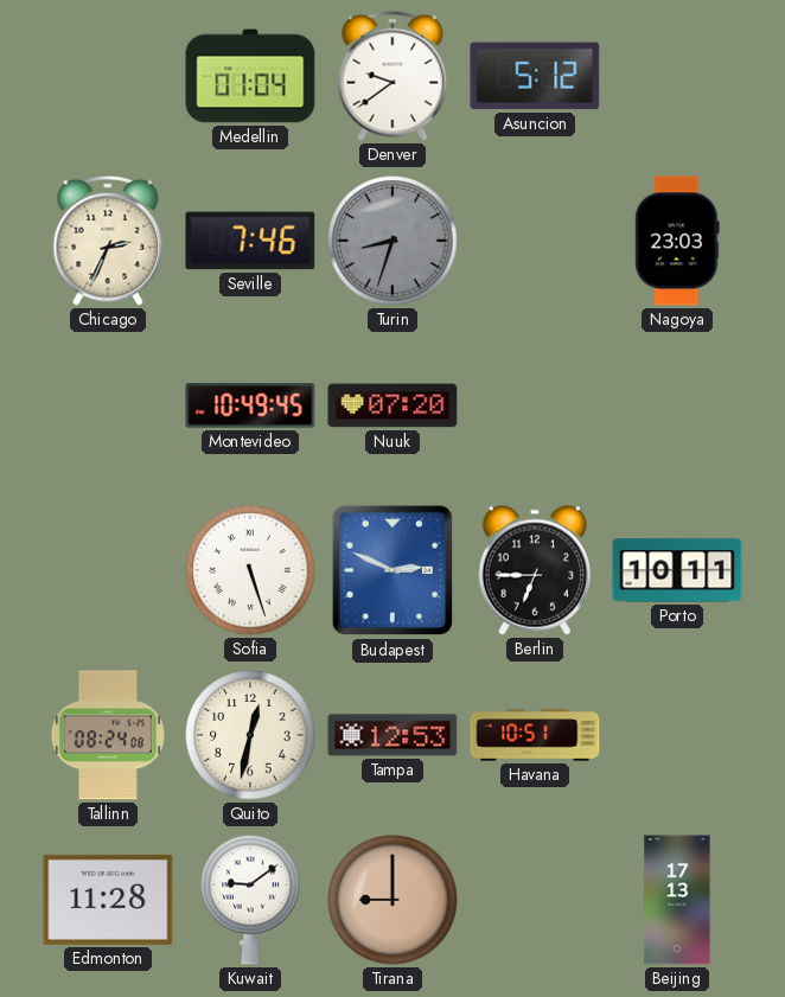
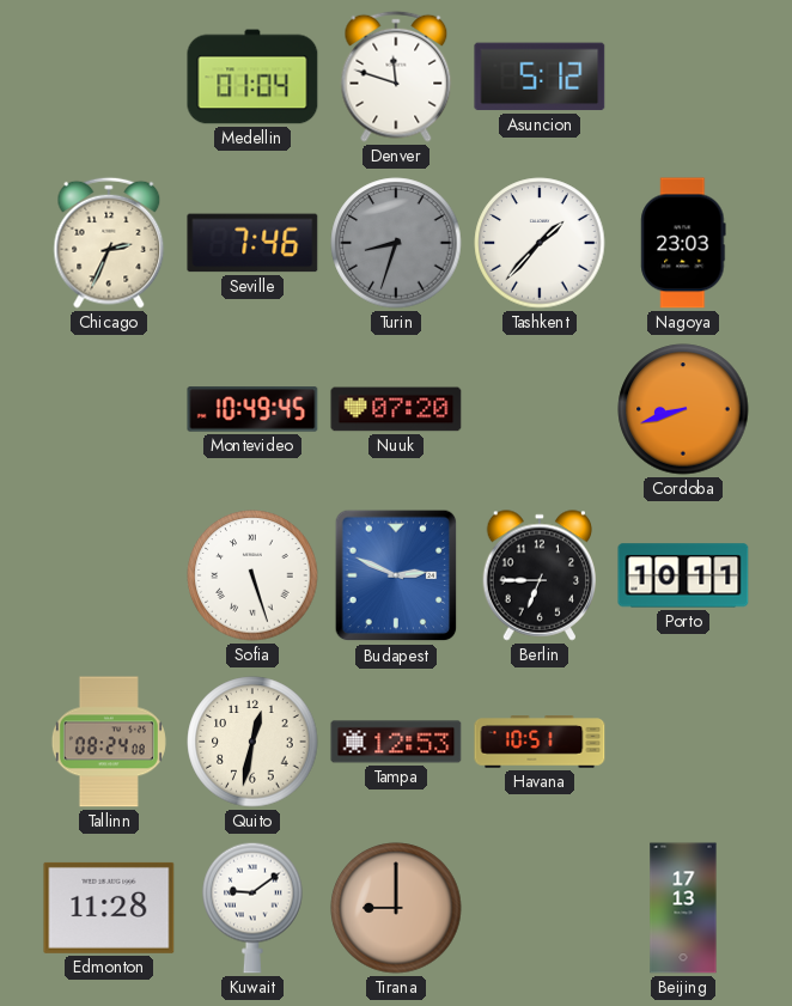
Denver: 9:39 -> 11:48 (396, 77)
Tashkent: none -> 1:37 (540, 243)
Cordoba: none -> 8:42 (683, 409)
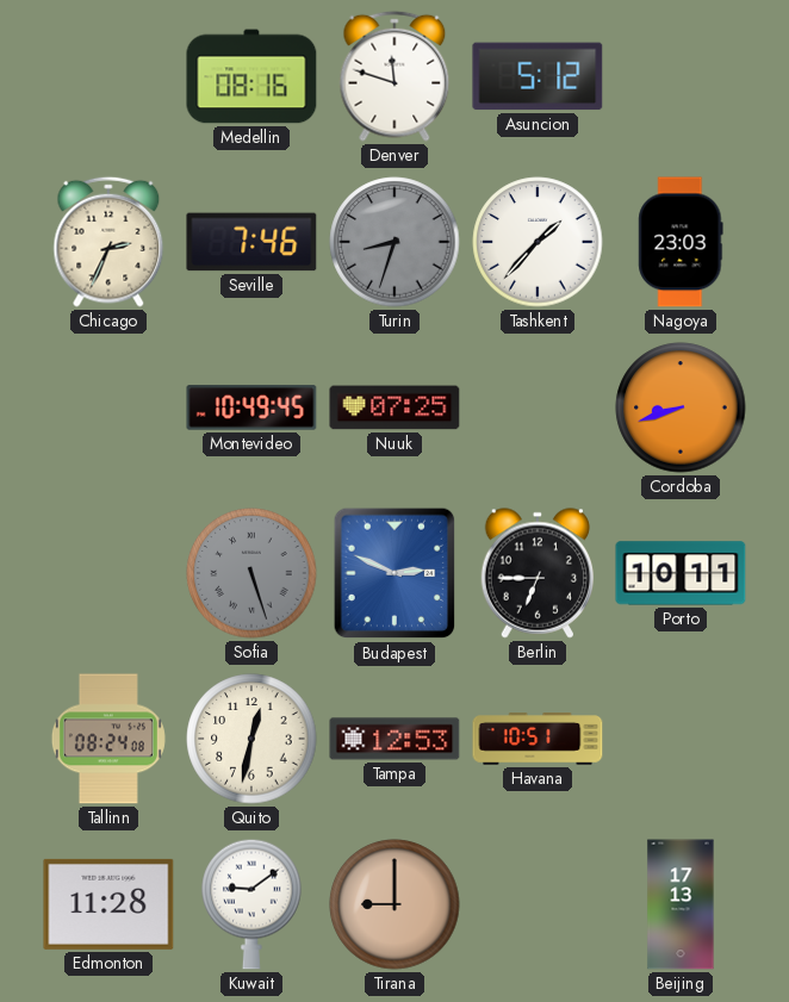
Medellin: 01:04 -> 08:16 (251, 76)
Nuuk: 07:20 -> 07:25 (394, 407)
Sofia dial: white -> grey (251, 573)
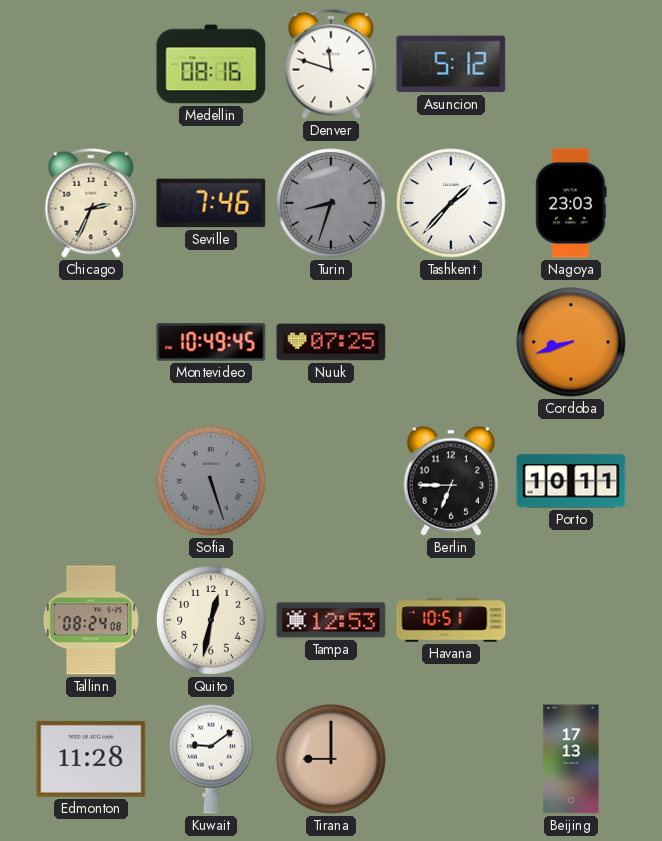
Budapest: 2:49 -> none (394, 573)
